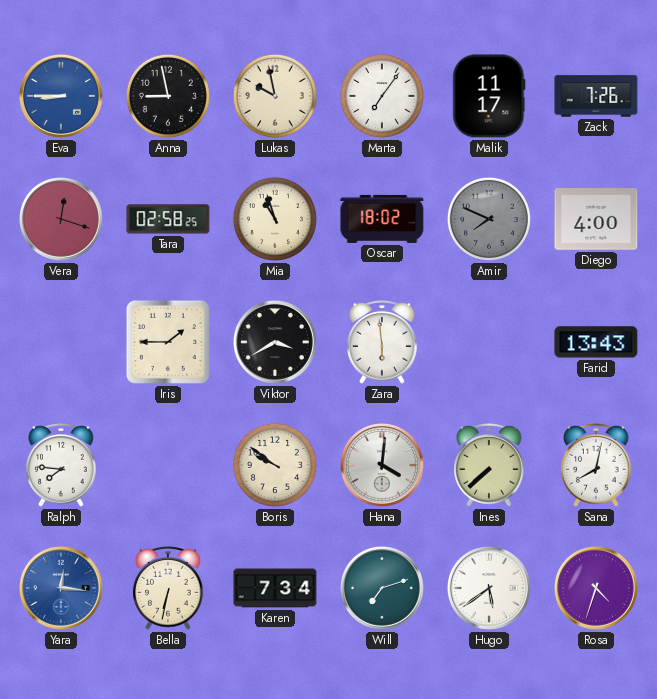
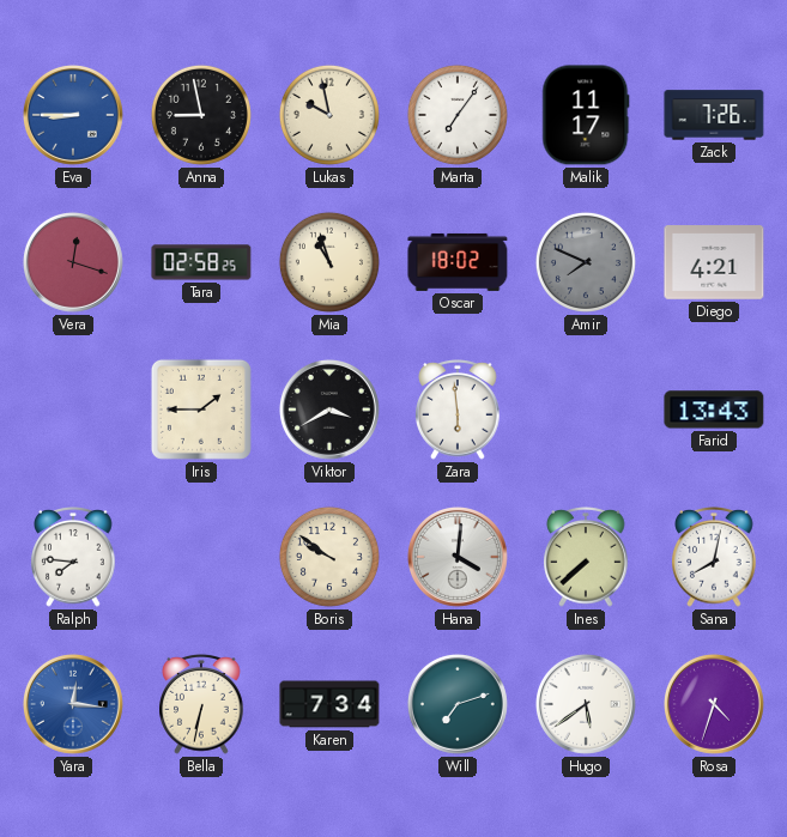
Diego: 4:00 -> 4:21 (714, 262)
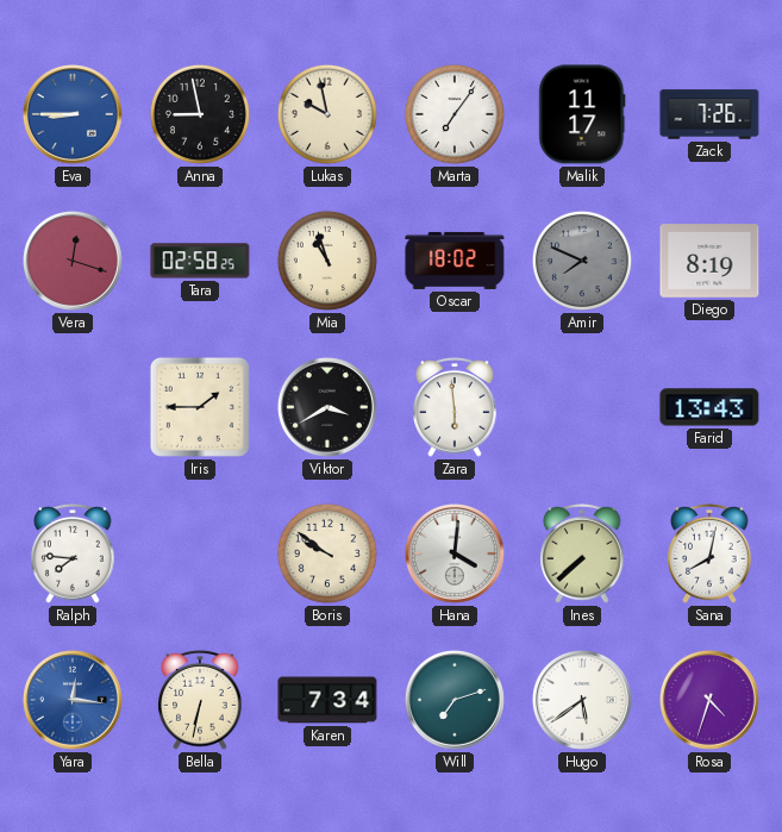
Diego: 4:21 -> 8:19 (709, 261)
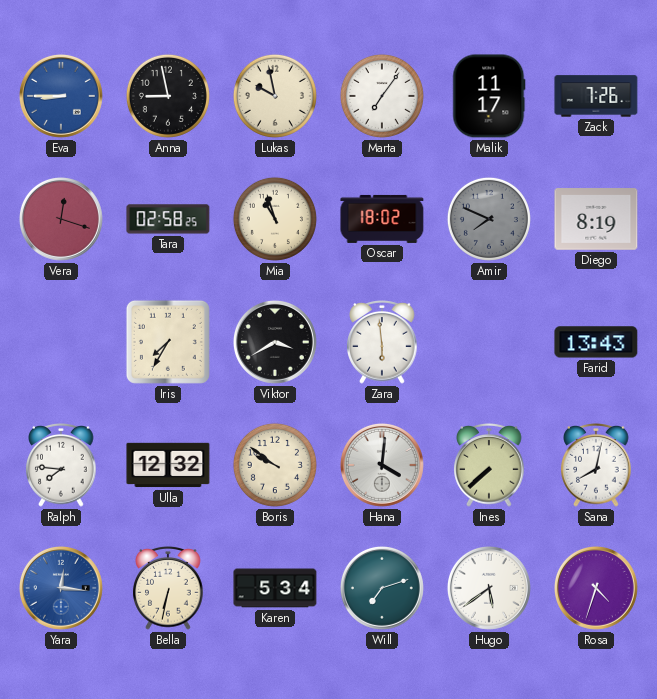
Iris: 1:45 -> 7:35 (168, 342)
Ulla: none -> 12:32 (168, 465)
Karen: 7:34 -> 5:34 (275, 588)
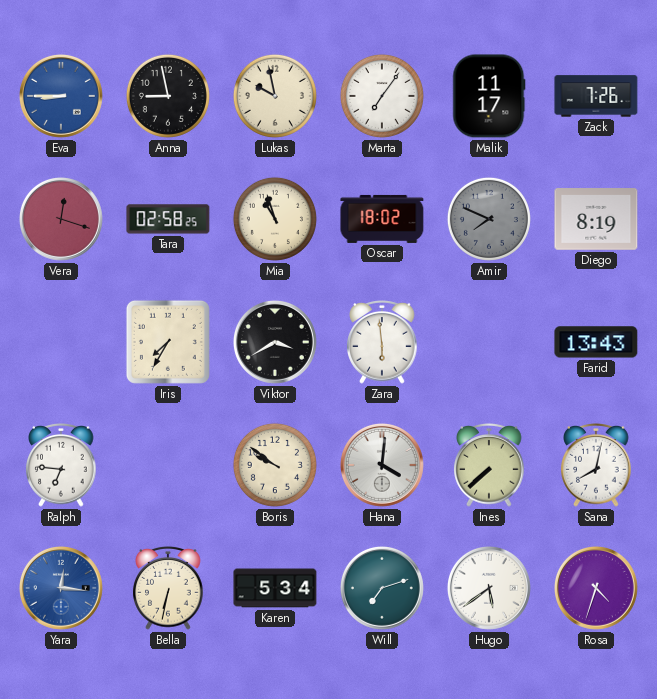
Ralph: 7:46 -> 6:46 (61, 466)
Ulla: 12:32 -> none (168, 465)
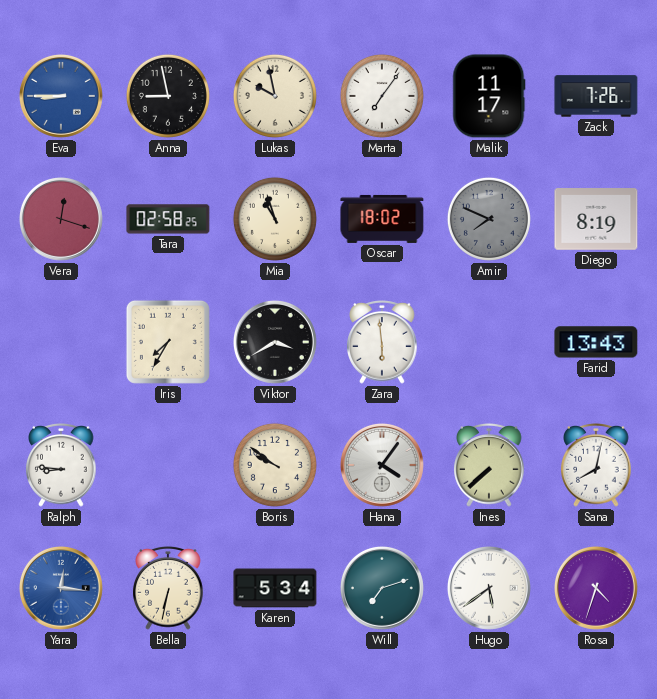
Ralph: 6:46 -> 8:46 (61, 466)
Hana: 4:01 -> 4:06 (382, 465)
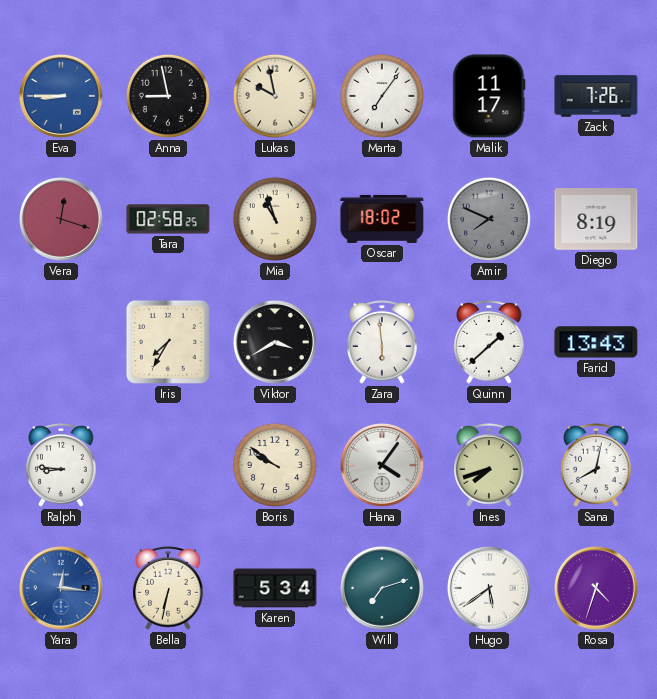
Quinn: none -> 1:38 (489, 343)
Ines: 7:38 -> 7:42 (489, 466)
